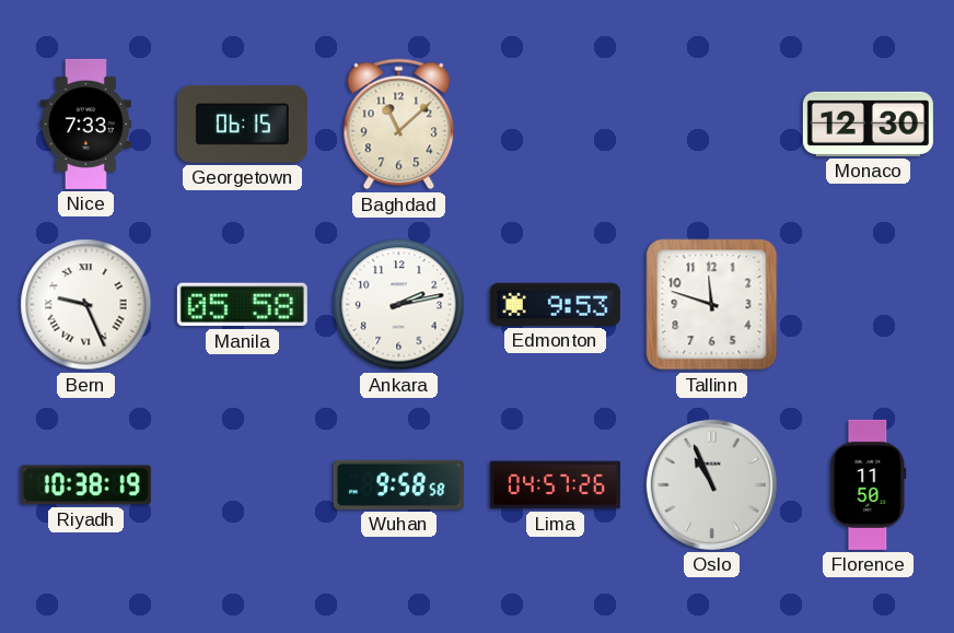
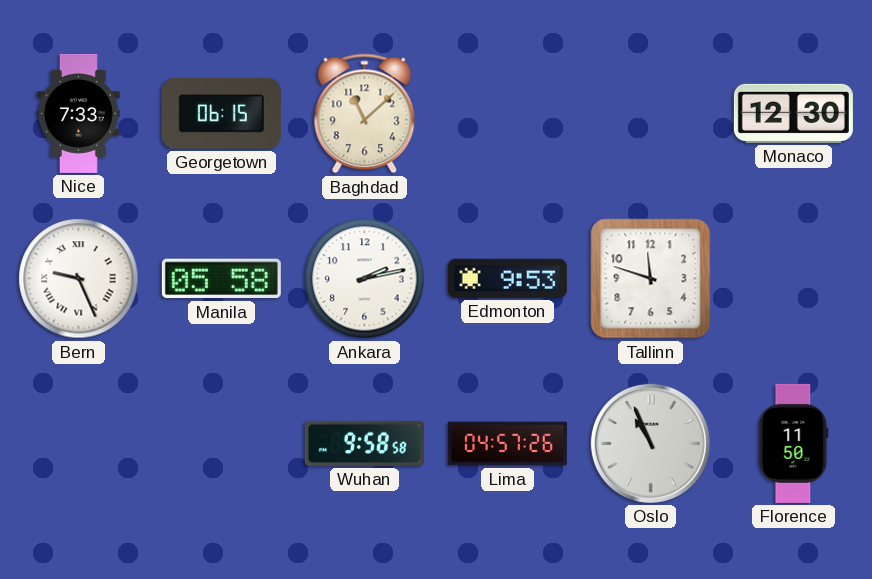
Riyadh: 10:38 -> none (85, 485)
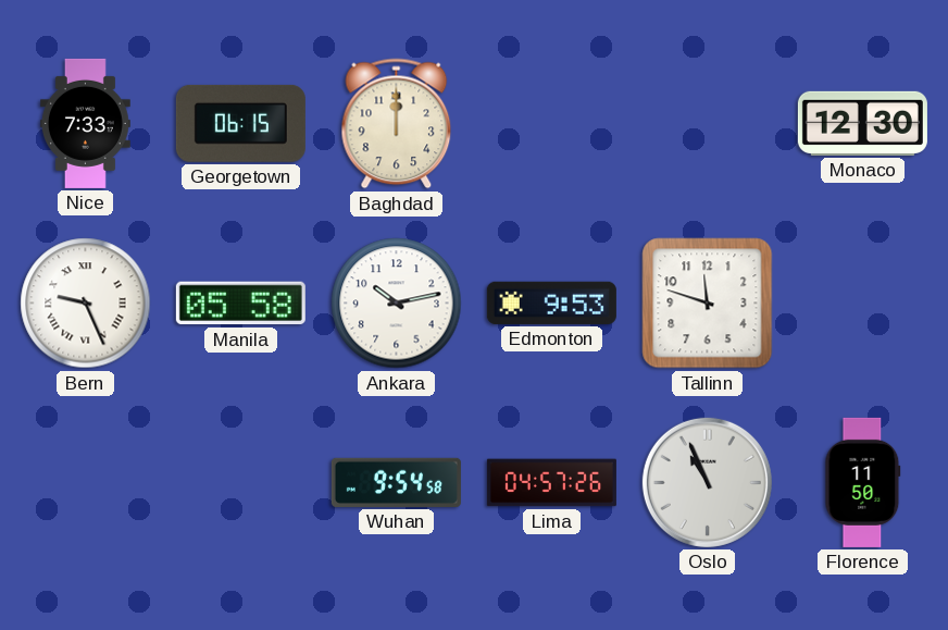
Baghdad: 11:08 -> 12:00 (397, 124)
Ankara: 2:13 -> 10:13 (397, 304)
Wuhan: 9:58 -> 9:54 (396, 482)
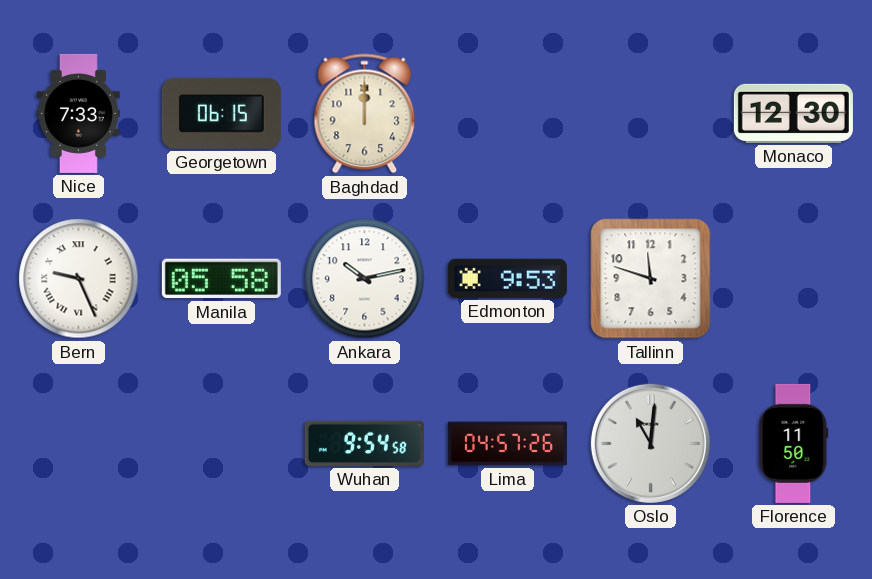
Oslo: 10:56 -> 11:01 (650, 443)
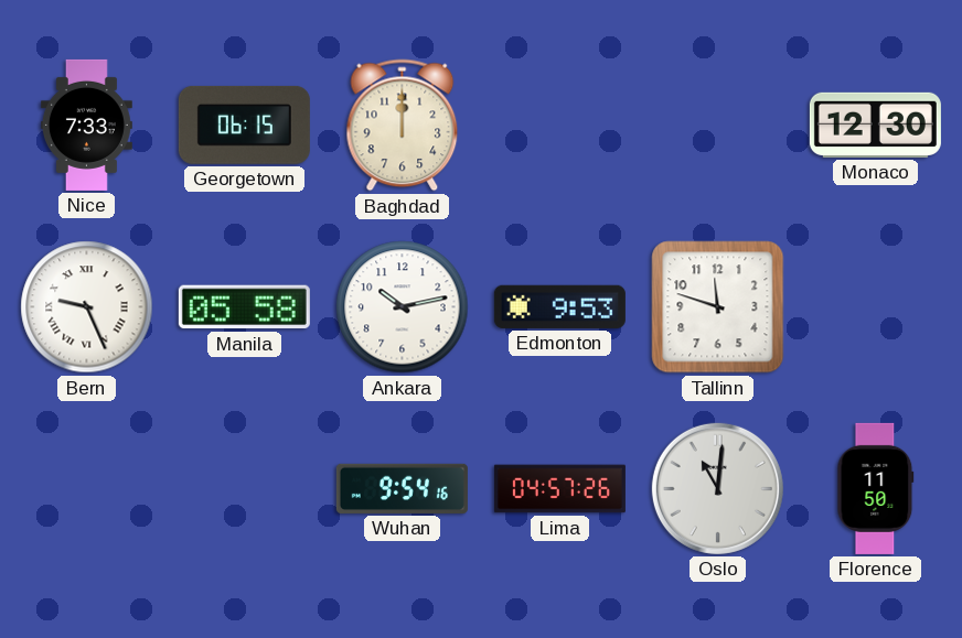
Wuhan: 9:54:58 -> 9:54:16 (402, 488)
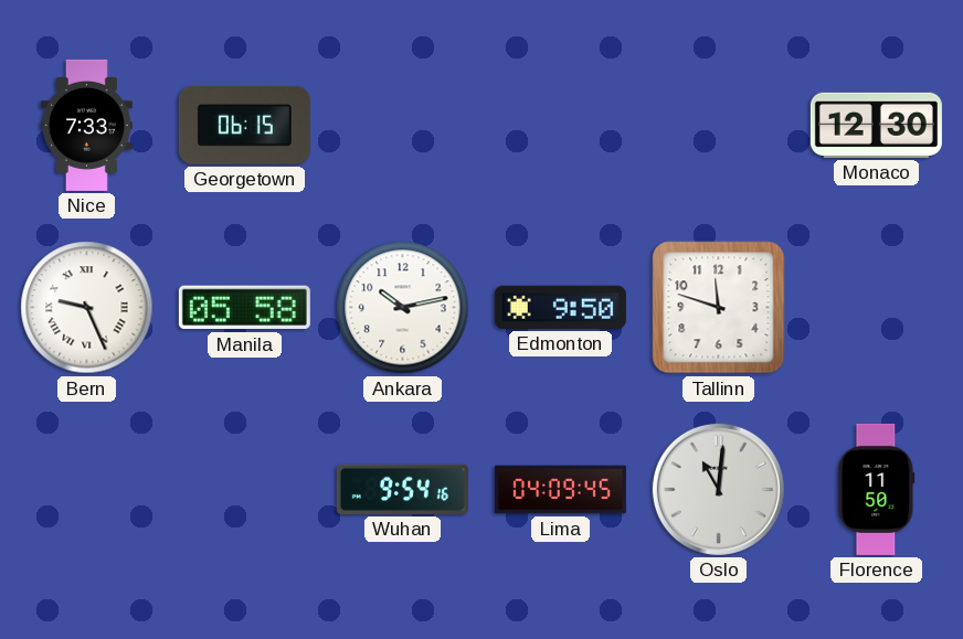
Baghdad: 12:00 -> none (403, 126)
Edmonton: 9:53 -> 9:50 (560, 307)
Lima: 04:57 -> 04:09 (560, 490)
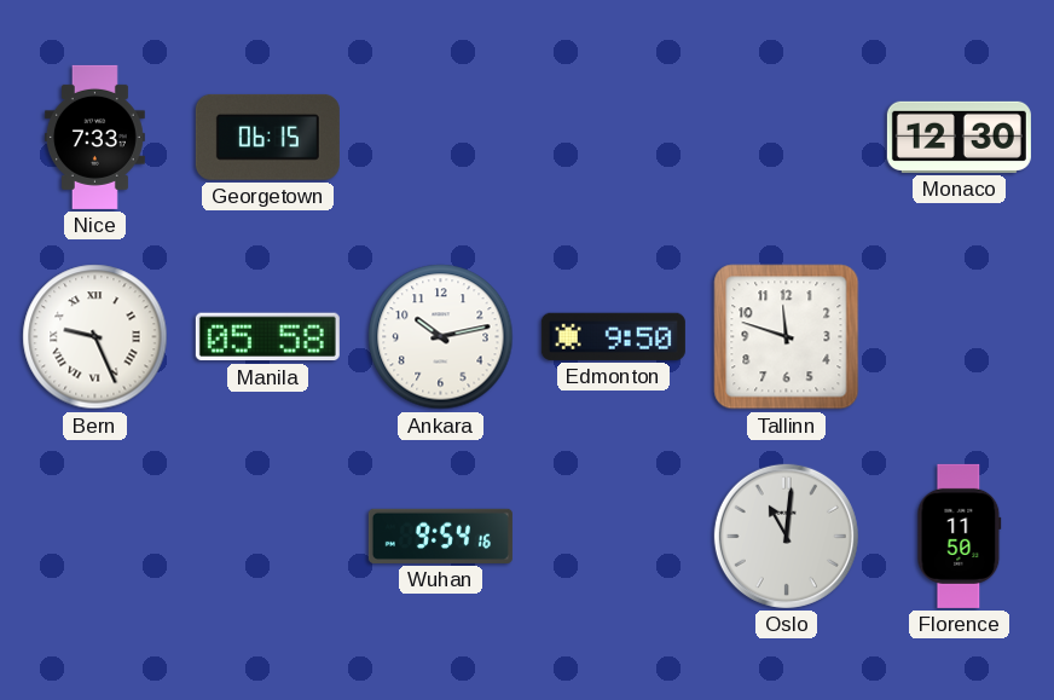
Lima: 04:09 -> none (560, 490)
